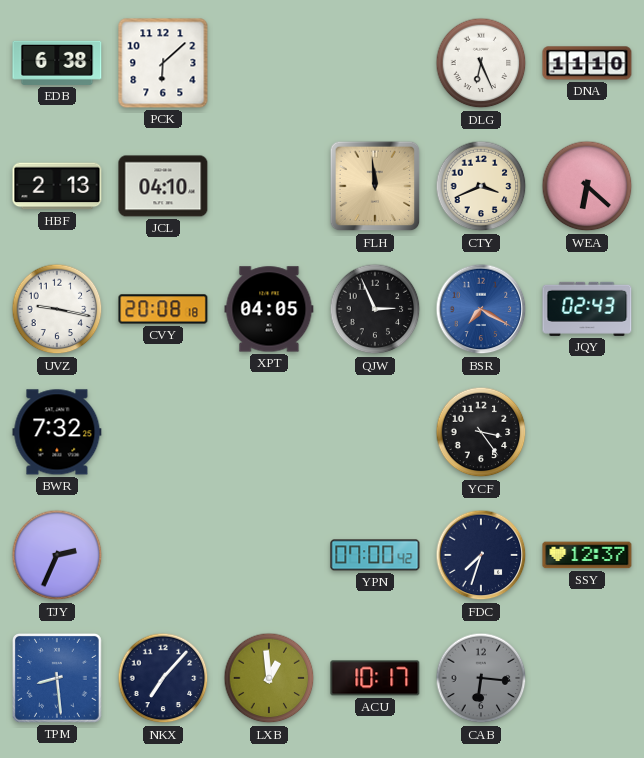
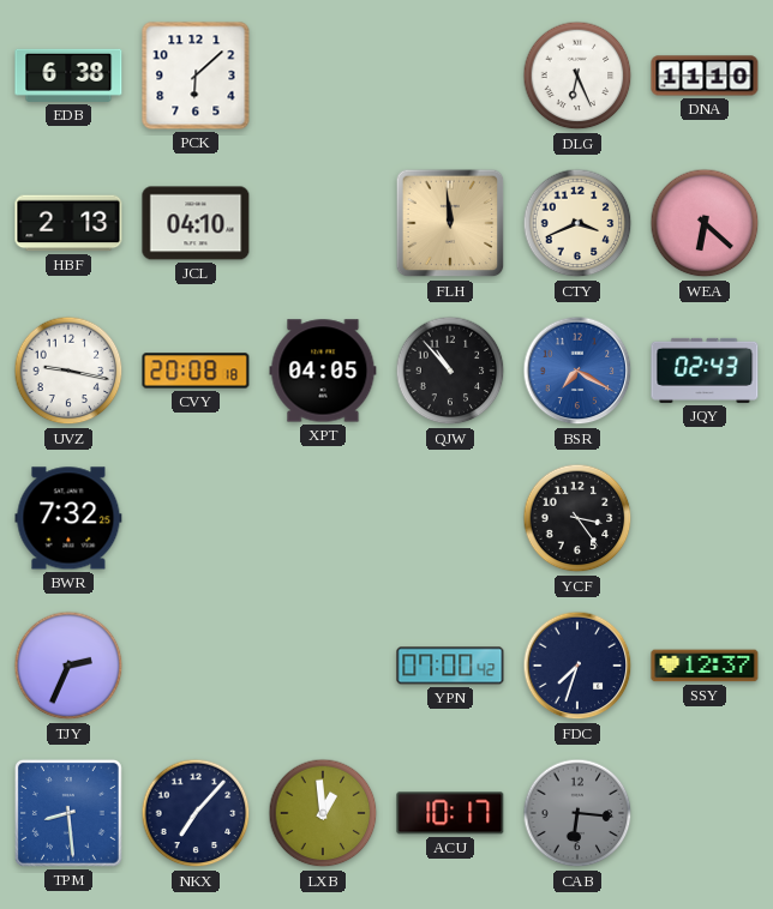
QJW: 2:56 -> 10:53 (450, 371)
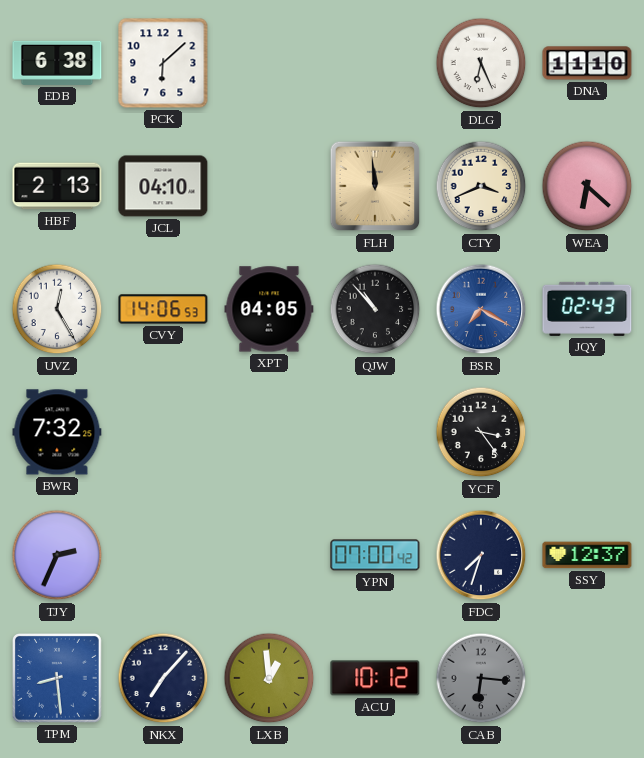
UVZ: 9:17 -> 12:25 (57, 309)
CVY: 20:08 -> 14:06 (163, 309)
ACU: 10:17 -> 10:12 (375, 678)
